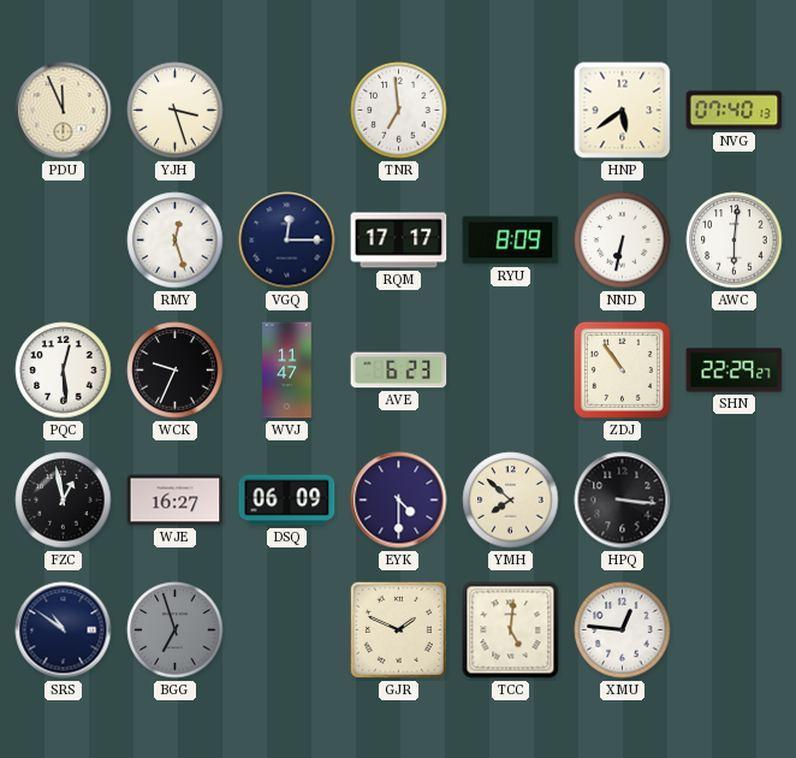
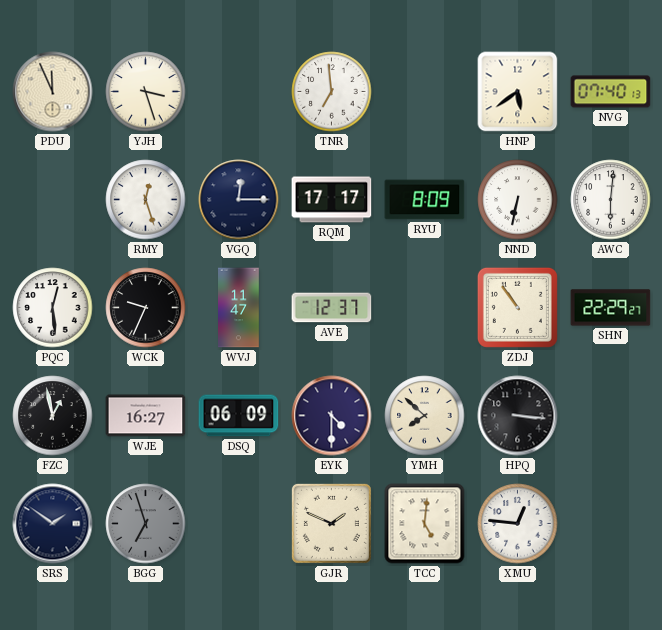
AVE: 6:23 -> 12:37 (332, 308)
SRS: 10:51 -> 1:51 (53, 524)
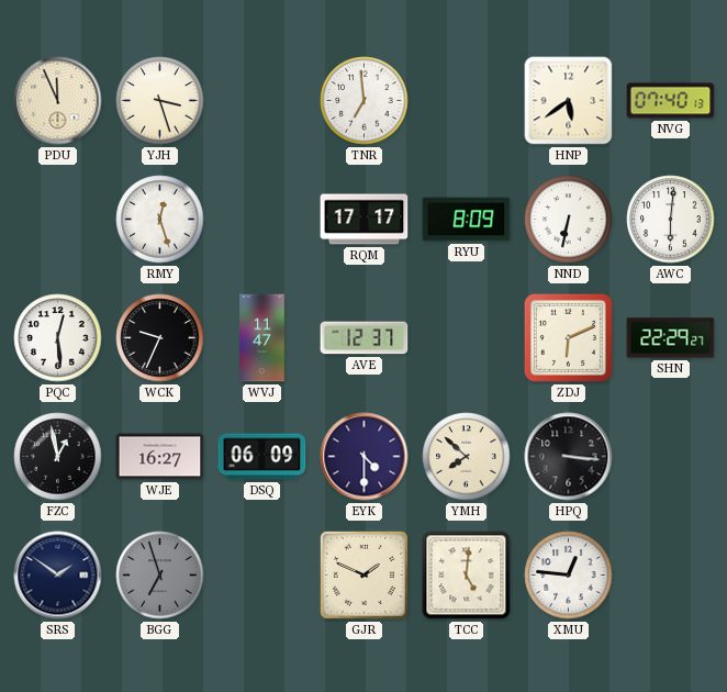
VGQ: 12:15 -> none (239, 200)
ZDJ: 10:54 -> 6:11 (568, 337)
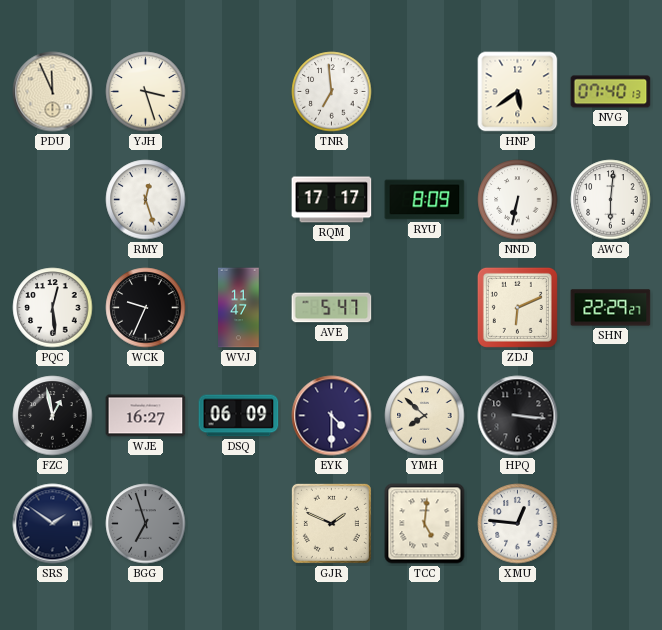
AVE: 12:37 -> 5:47 (332, 308)
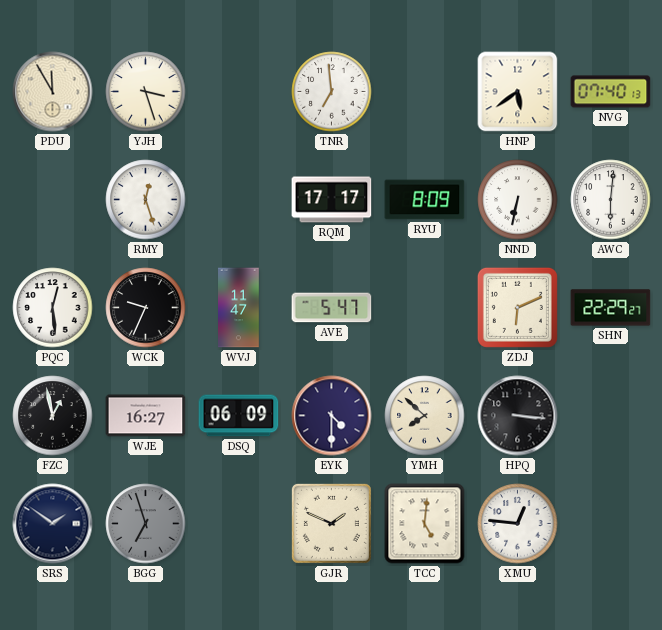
PDU: 11:56 -> 11:55 (53, 92)
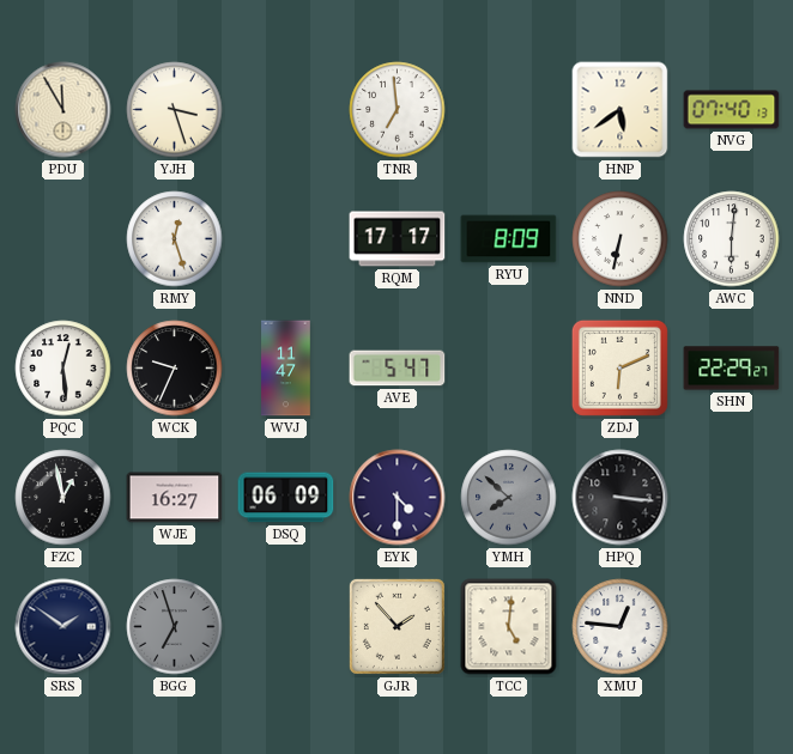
YMH dial: cream -> grey (509, 498)
GJR: 1:49 -> 1:53 (396, 626)
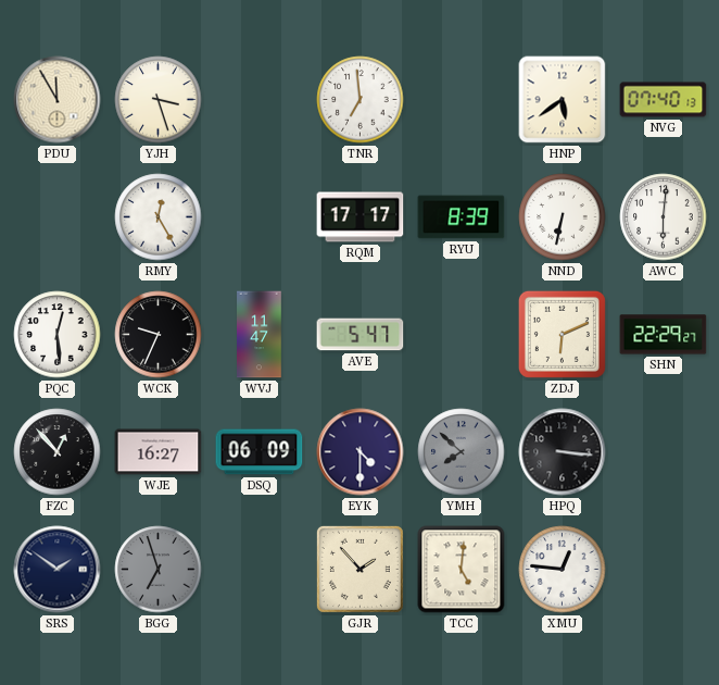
RMY: 12:27 -> 12:25 (159, 217)
RYU: 8:09 -> 8:39 (462, 217)
FZC: 12:58 -> 12:53 (58, 452)
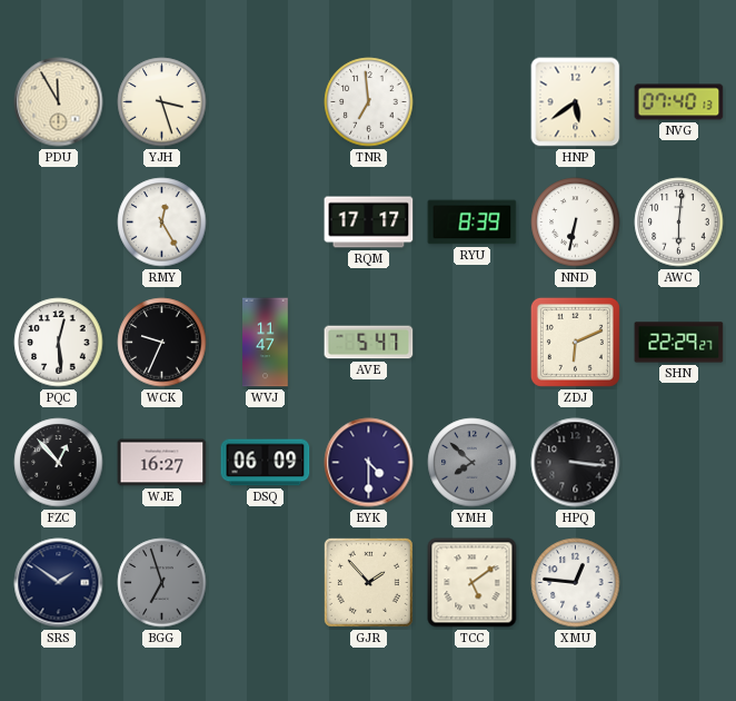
TCC: 5:01 -> 5:09 (473, 583)
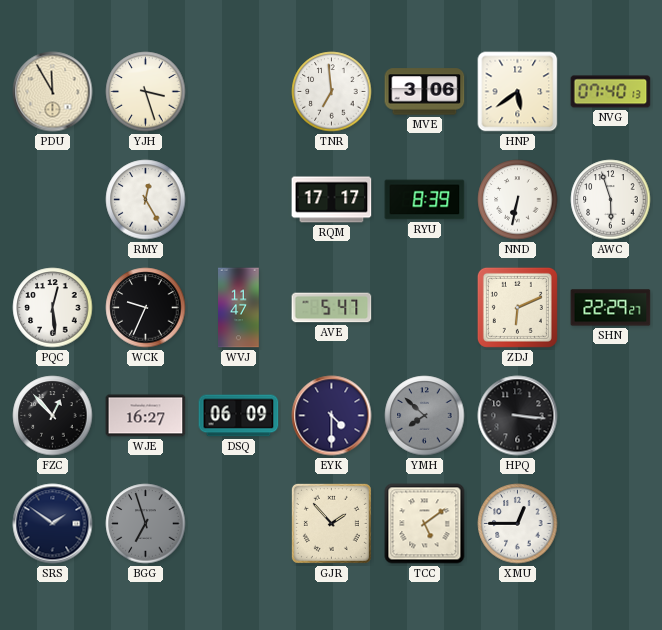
MVE: none -> 3:06 (425, 92)
AWC: 6:01 -> 5:57 (611, 200)
XMU: 12:46 -> 12:45 (518, 524)
